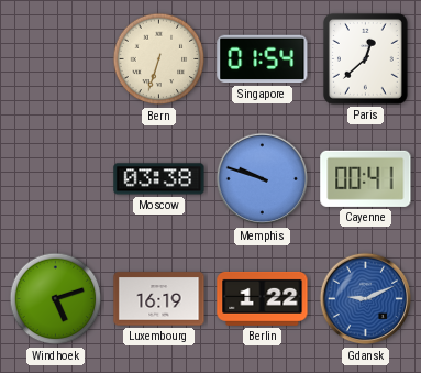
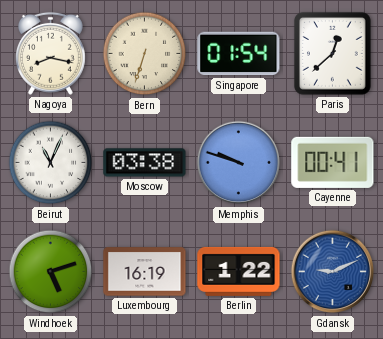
Nagoya: none -> 8:17 (50, 53)
Beirut: none -> 11:04 (51, 163)
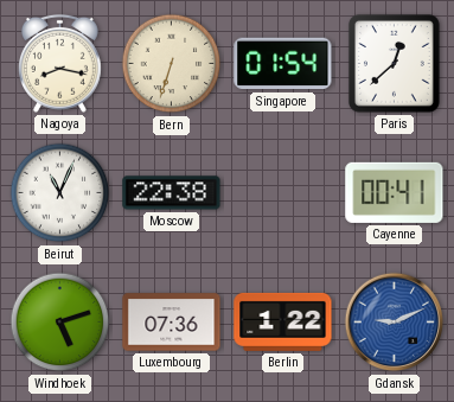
Moscow: 03:38 -> 22:38 (172, 193)
Memphis: 9:48 -> none (239, 163)
Luxembourg: 16:19 -> 07:36 (172, 323)
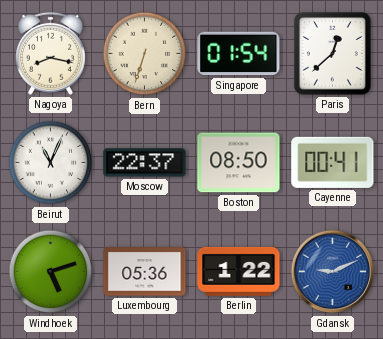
Moscow: 22:38 -> 22:37 (145, 163)
Boston: none -> 08:50 (239, 163)
Luxembourg: 07:36 -> 05:36 (145, 272)
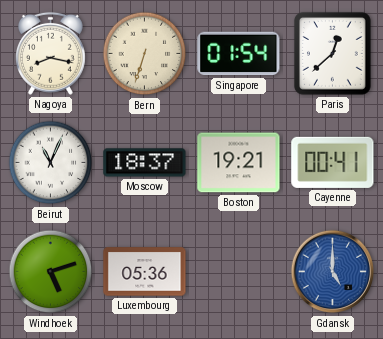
Moscow: 22:37 -> 18:37 (145, 163)
Boston: 08:50 -> 19:21 (239, 163)
Berlin: 1:22 -> none (239, 271)
Gdansk: 9:11 -> 5:00 (333, 272)
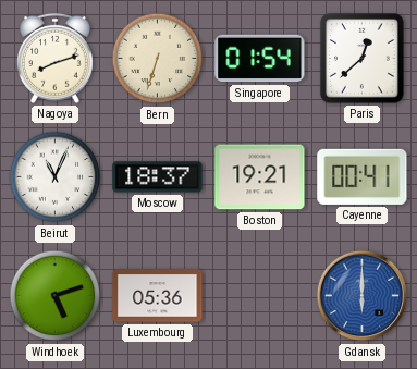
Nagoya: 8:17 -> 8:12 (54, 58)
Gdansk: 5:00 -> 6:00 (363, 296)
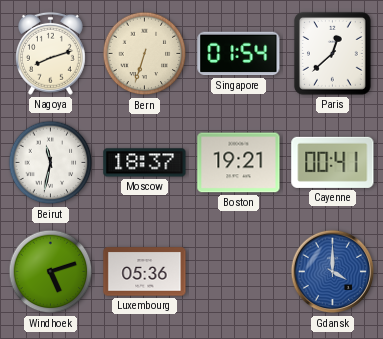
Beirut: 11:04 -> 11:32 (51, 163)
Gdansk: 6:00 -> 4:00 (333, 272)
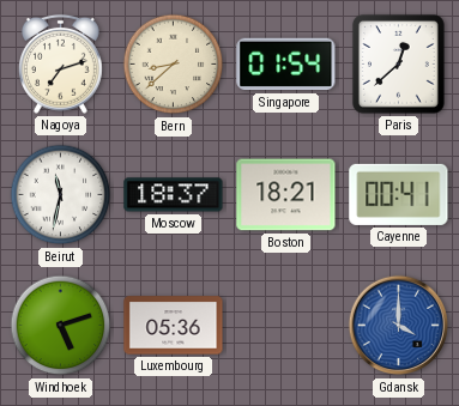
Nagoya: 8:12 -> 7:12 (60, 63)
Bern: 6:33 -> 8:38 (174, 65)
Boston: 19:21 -> 18:21 (286, 195)
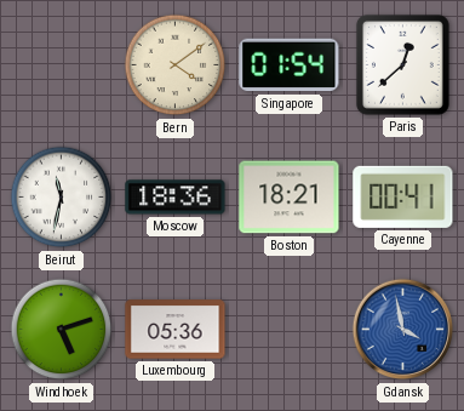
Nagoya: 7:12 -> none (60, 63)
Bern: 8:38 -> 4:09 (176, 65)
Moscow: 18:37 -> 18:36 (176, 198)
Gdansk: 4:00 -> 3:58 (403, 330)
